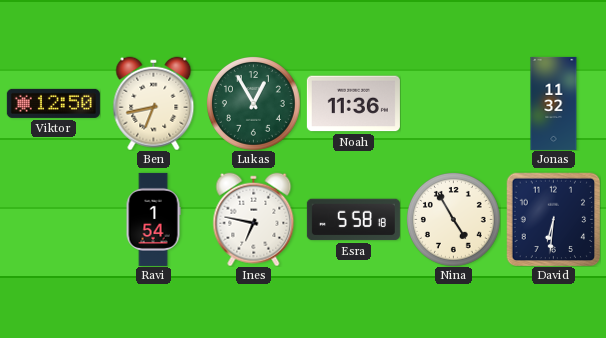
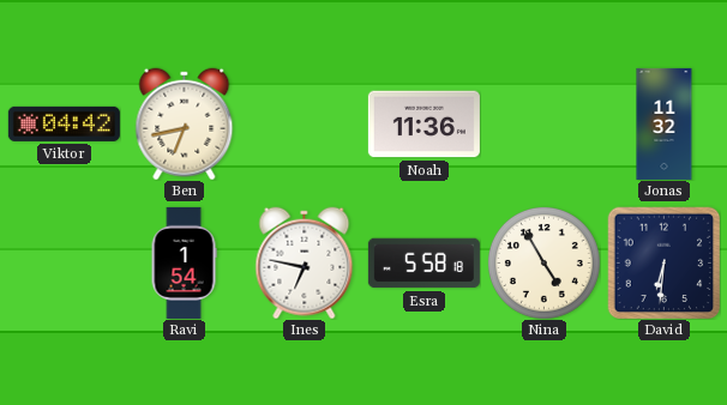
Viktor: 12:50 -> 04:42 (64, 123)
Lukas: 12:55 -> none (253, 103)
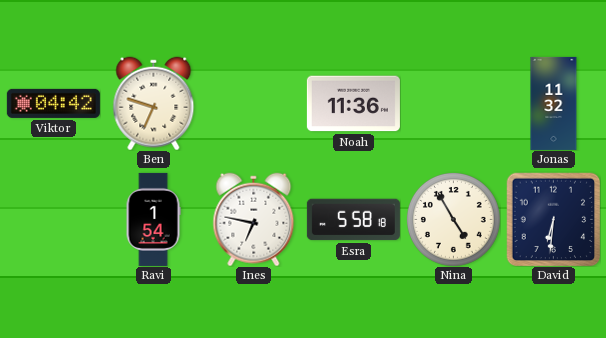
Ben: 6:43 -> 6:48 (154, 103)
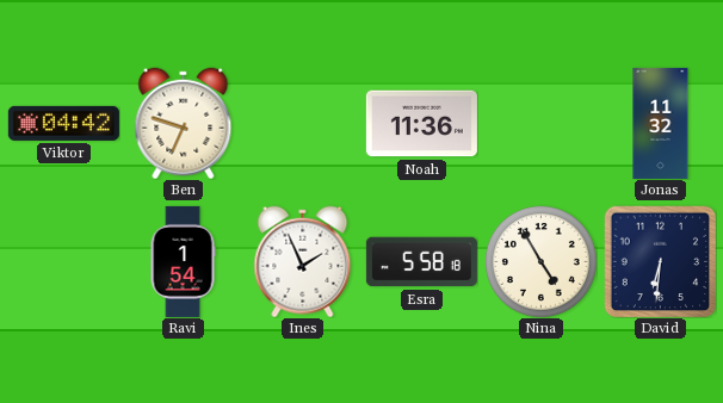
Ines: 6:47 -> 1:56 (303, 261)
